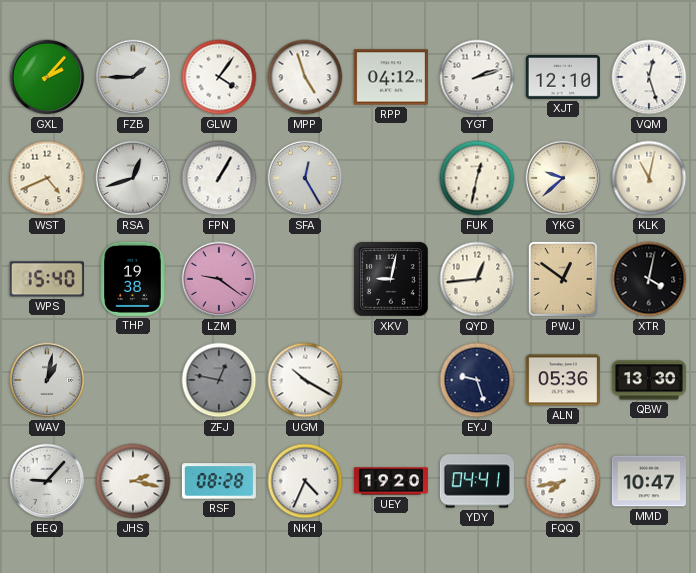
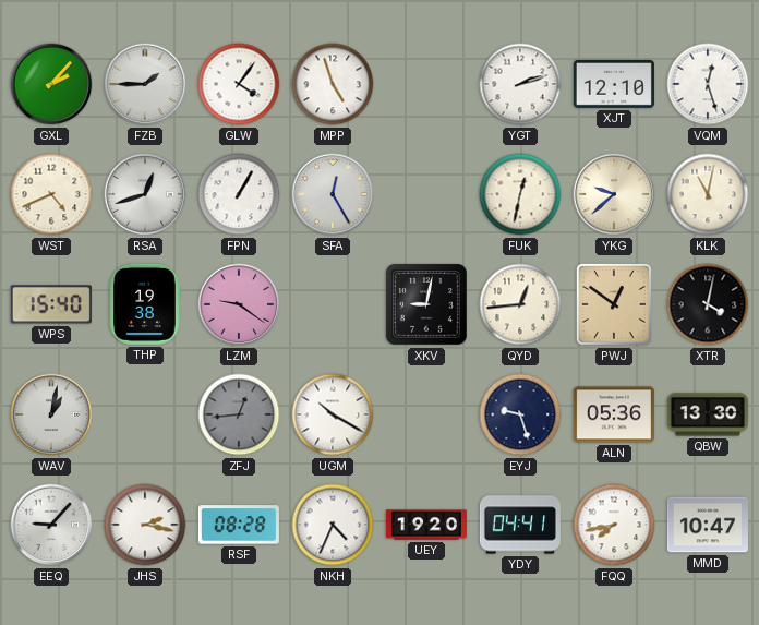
RPP: 04:12 -> none (391, 77)
ZFJ: 12:47 -> 12:44 (239, 414)
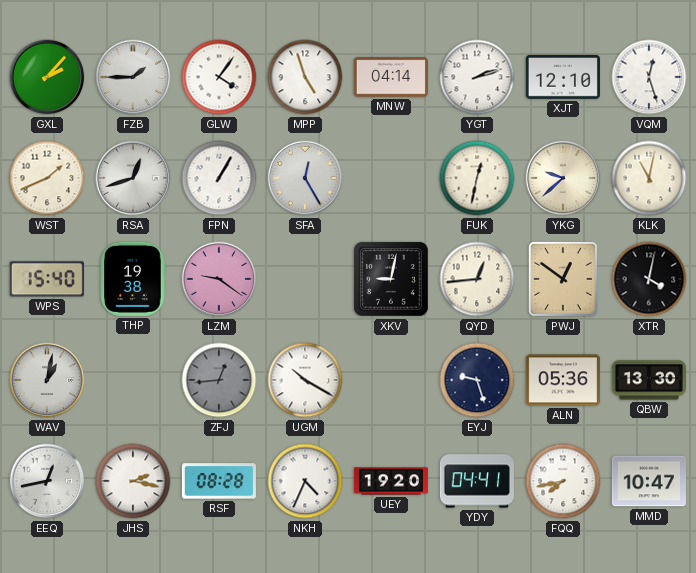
MNW: none -> 04:14 (391, 77)
WST: 4:41 -> 1:41 (47, 178)
EEQ: 9:07 -> 12:43 (47, 481)
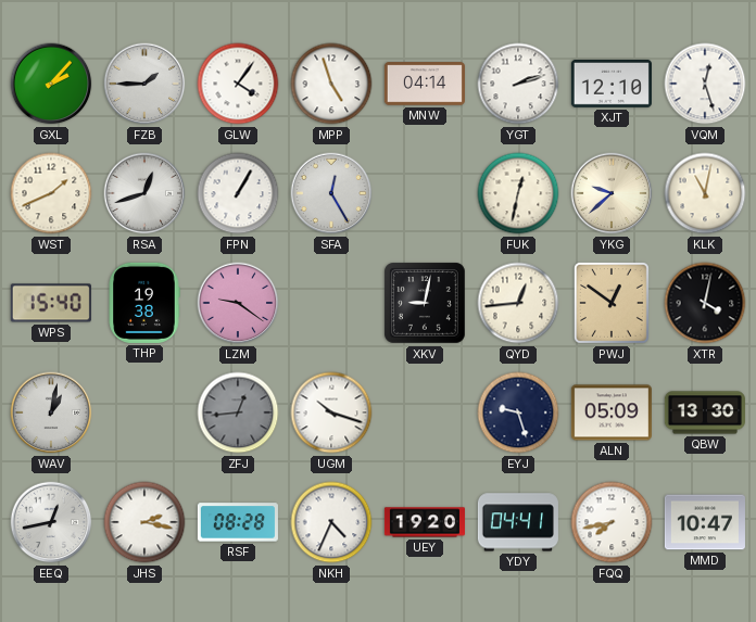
UGM: 10:20 -> 10:18 (331, 412)
ALN: 05:36 -> 05:09 (612, 412)
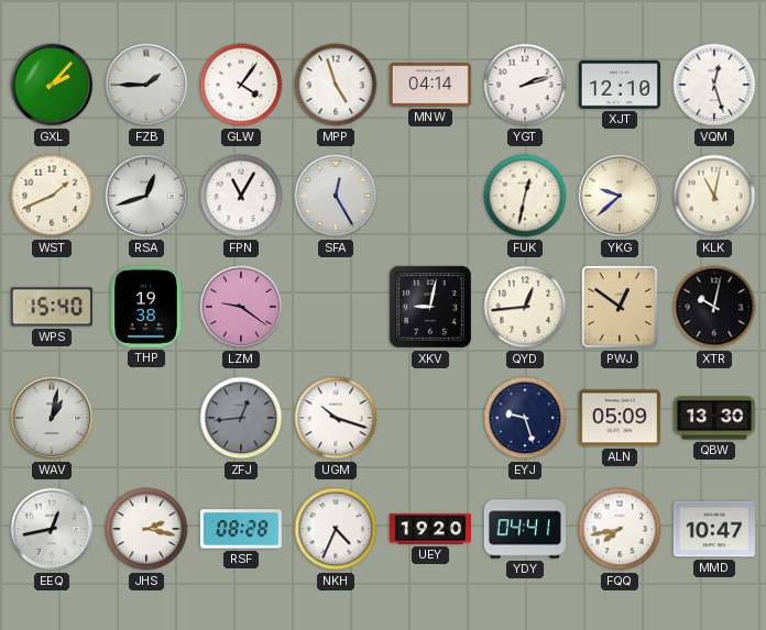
FPN: 1:05 -> 11:05 (241, 196)
XTR: 4:02 -> 10:02 (714, 307)
